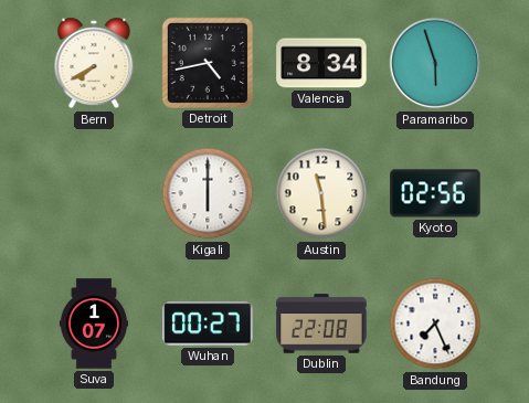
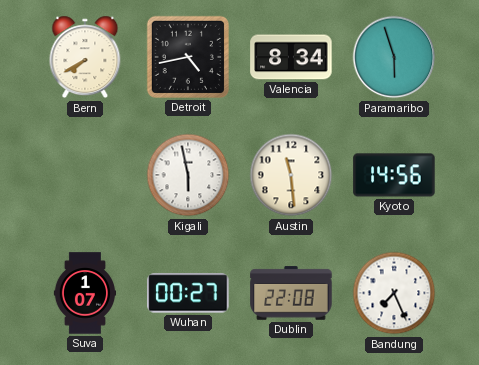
Kigali: 6:00 -> 5:58 (188, 175)
Kyoto: 02:56 -> 14:56 (394, 175)
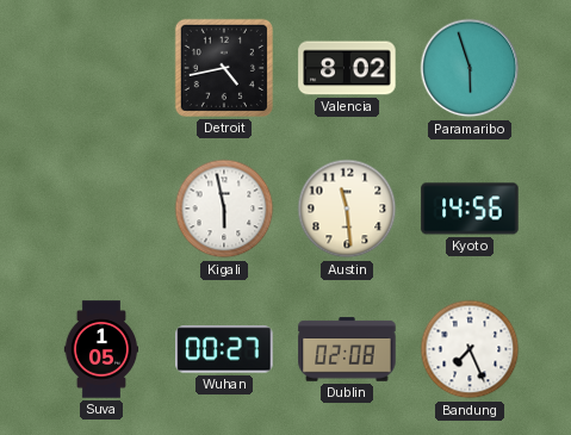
Bern: 7:40 -> none (85, 57)
Valencia: 8:34 -> 8:02 (347, 68)
Suva: 1:07 -> 1:05 (101, 349)
Dublin: 22:08 -> 02:08 (347, 349)
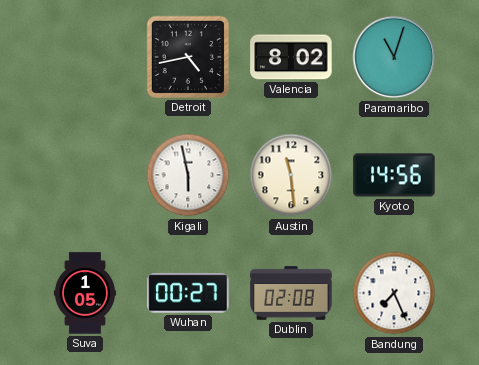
Paramaribo: 5:57 -> 11:03 (394, 57)
